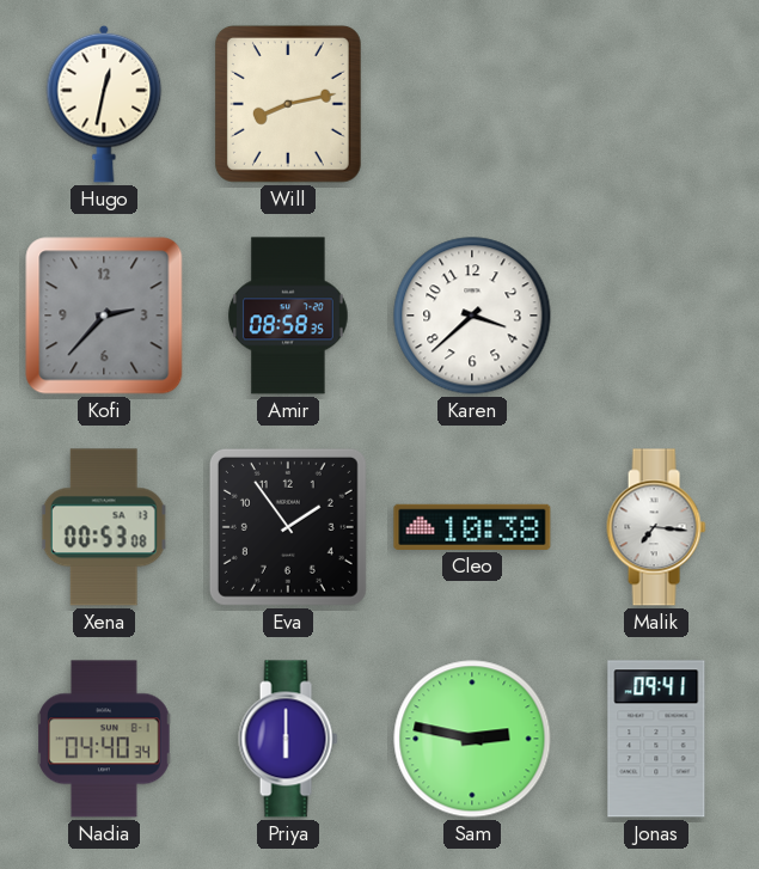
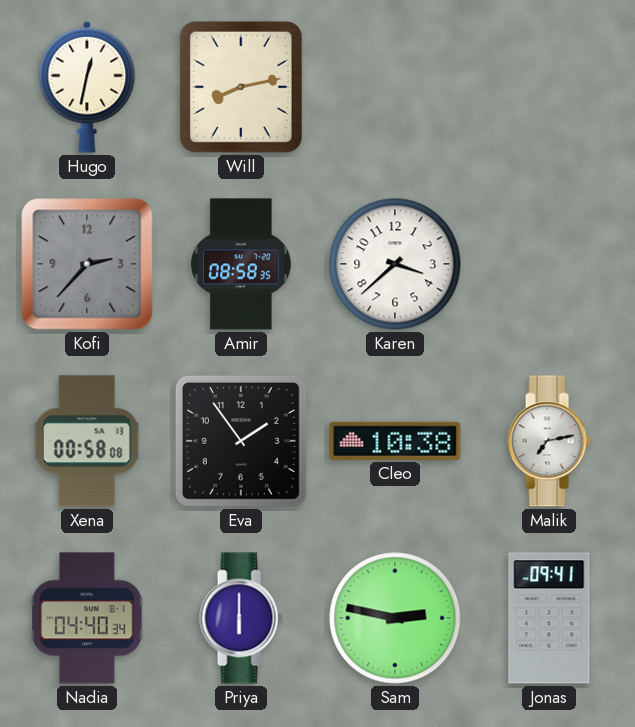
Xena: 00:53 -> 00:58 (87, 441)
Malik: 7:16 -> 7:13 (549, 441)
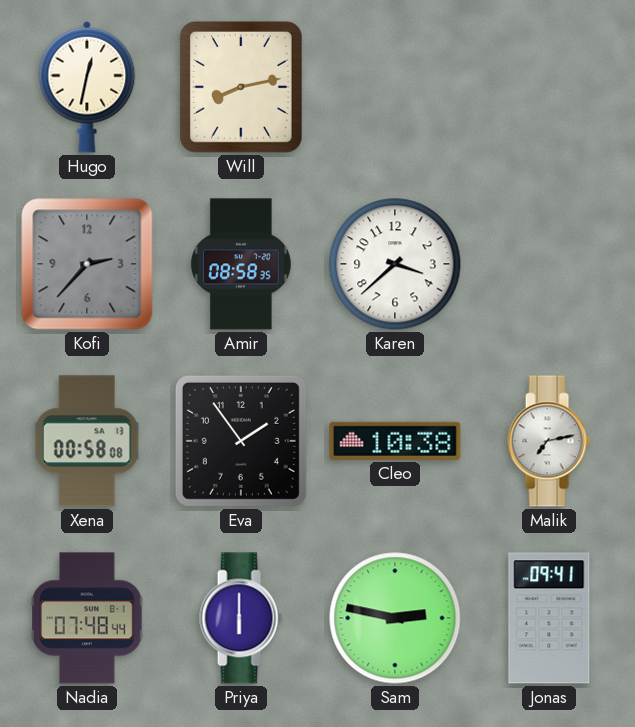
Nadia: 04:40 -> 07:48 (87, 618)
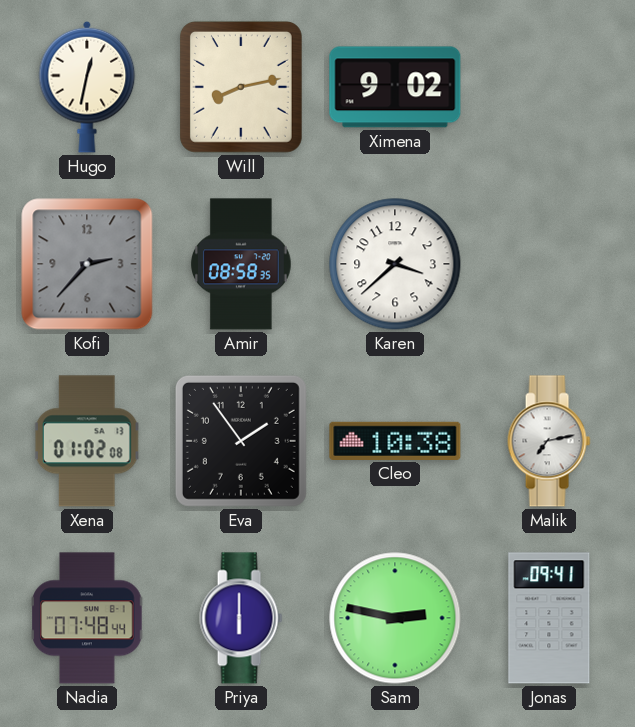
Ximena: none -> 9:02 (395, 87)
Xena: 00:58 -> 01:02 (87, 441)
